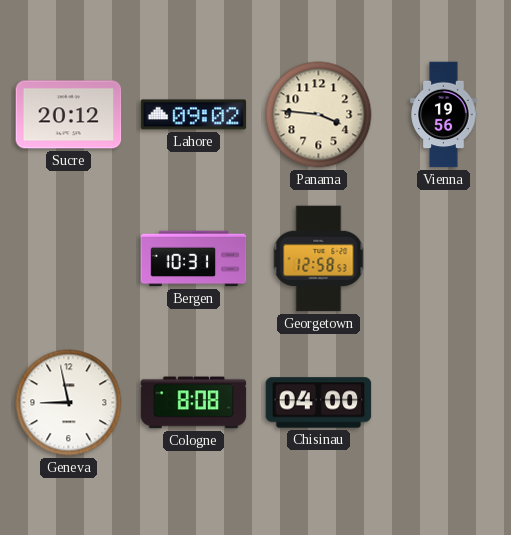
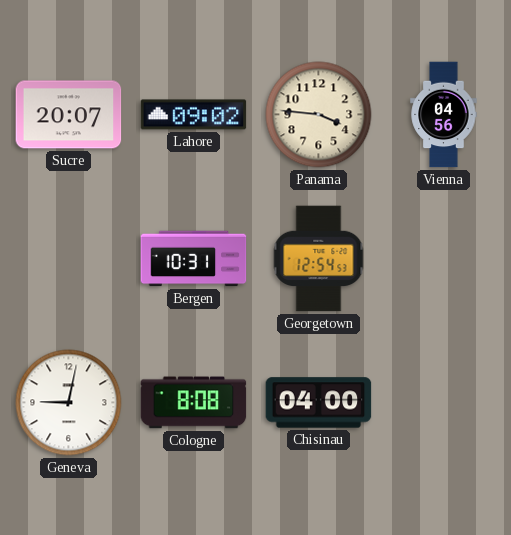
Sucre: 20:12 -> 20:07 (69, 115)
Vienna: 19:56 -> 04:56 (444, 115)
Georgetown: 12:58 -> 12:54 (319, 259)
Geneva: 8:58 -> 9:02 (69, 403)
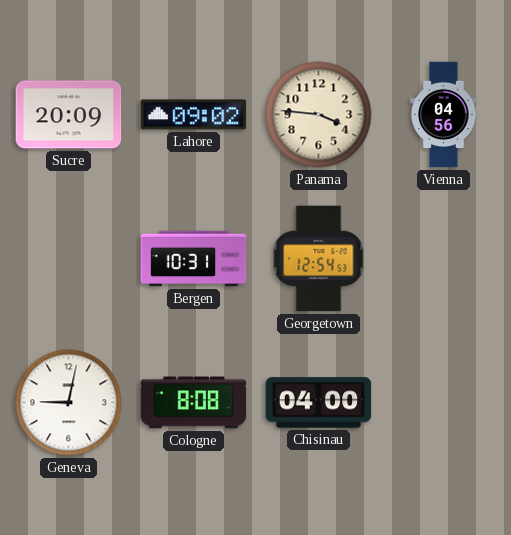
Sucre: 20:07 -> 20:09 (69, 115)
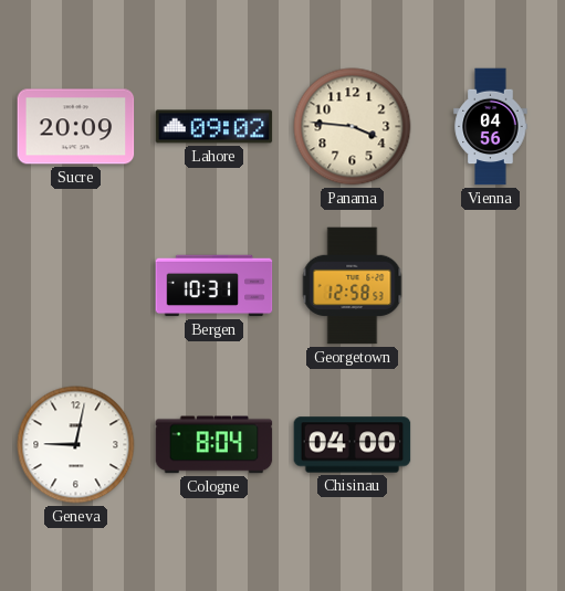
Georgetown: 12:54 -> 12:58 (353, 286)
Cologne: 8:08 -> 8:04 (215, 445)
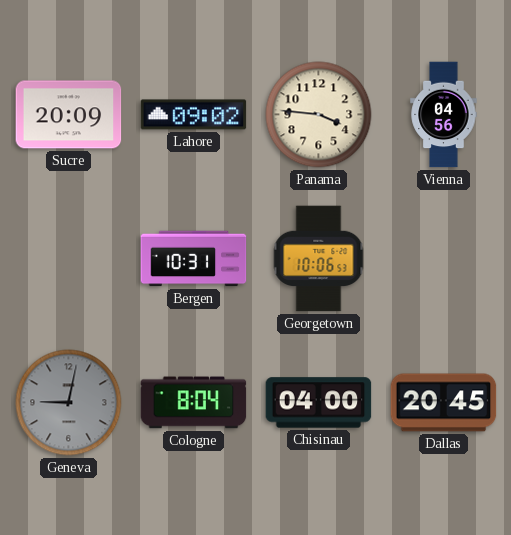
Georgetown: 12:58 -> 10:06 (319, 259)
Geneva dial: white -> grey (69, 403)
Dallas: none -> 20:45 (444, 403)
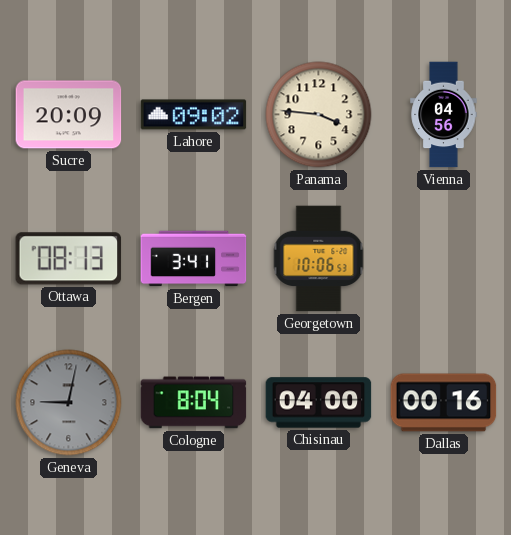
Ottawa: none -> 08:13 (69, 259)
Bergen: 10:31 -> 3:41 (194, 259)
Dallas: 20:45 -> 00:16 (444, 403)
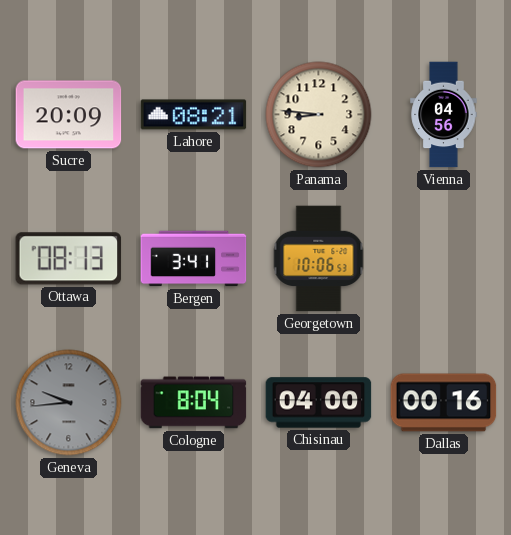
Lahore: 09:02 -> 08:21 (194, 115)
Panama: 3:46 -> 8:46 (319, 115)
Geneva: 9:02 -> 9:44 (69, 403)
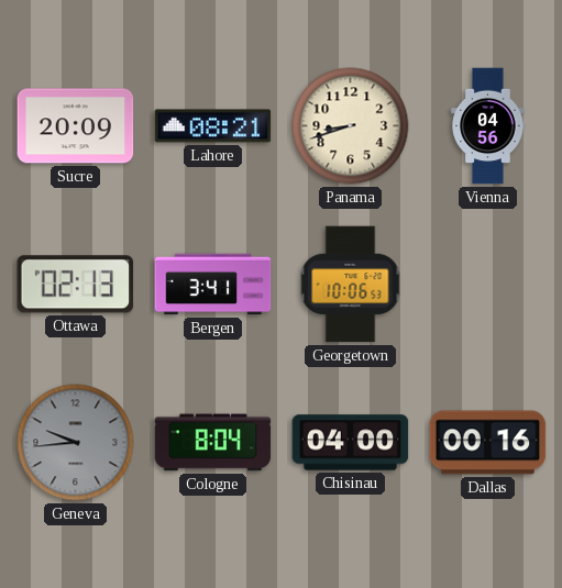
Panama: 8:46 -> 8:42 (351, 126)
Ottawa: 08:13 -> 02:13 (76, 285)
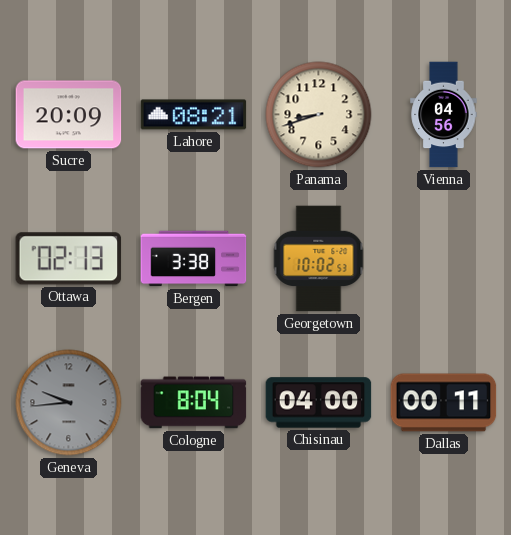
Bergen: 3:41 -> 3:38 (194, 259)
Georgetown: 10:06 -> 10:02 (319, 259)
Dallas: 00:16 -> 00:11 (444, 403)
